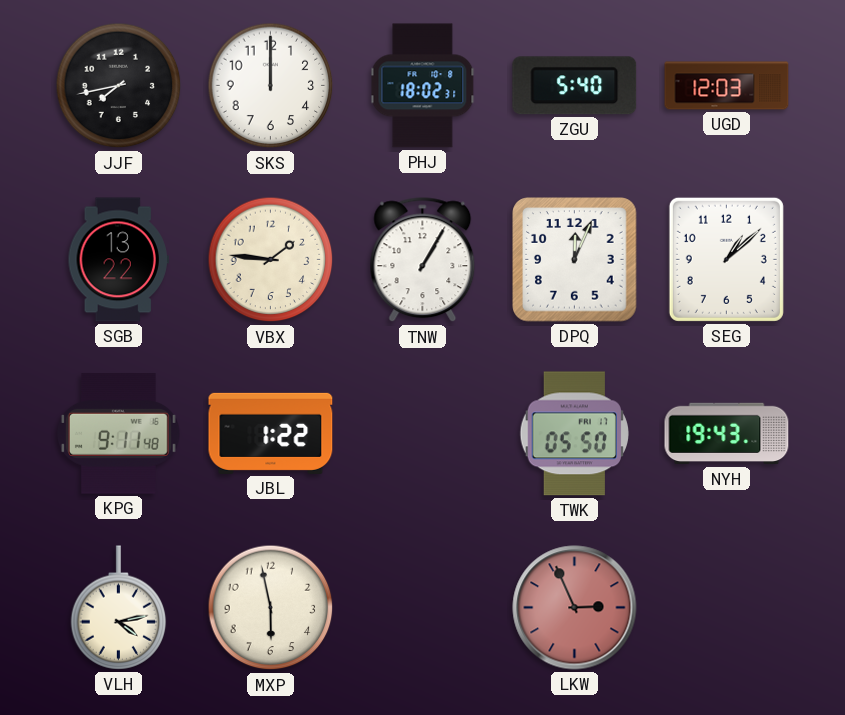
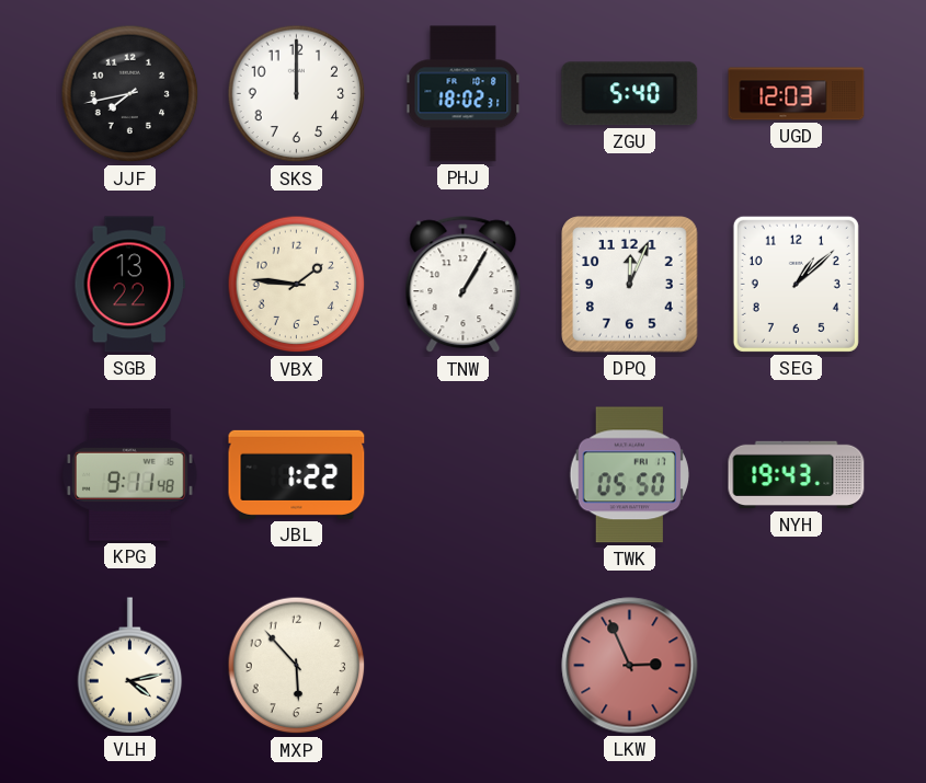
MXP: 5:58 -> 5:53 (297, 666)
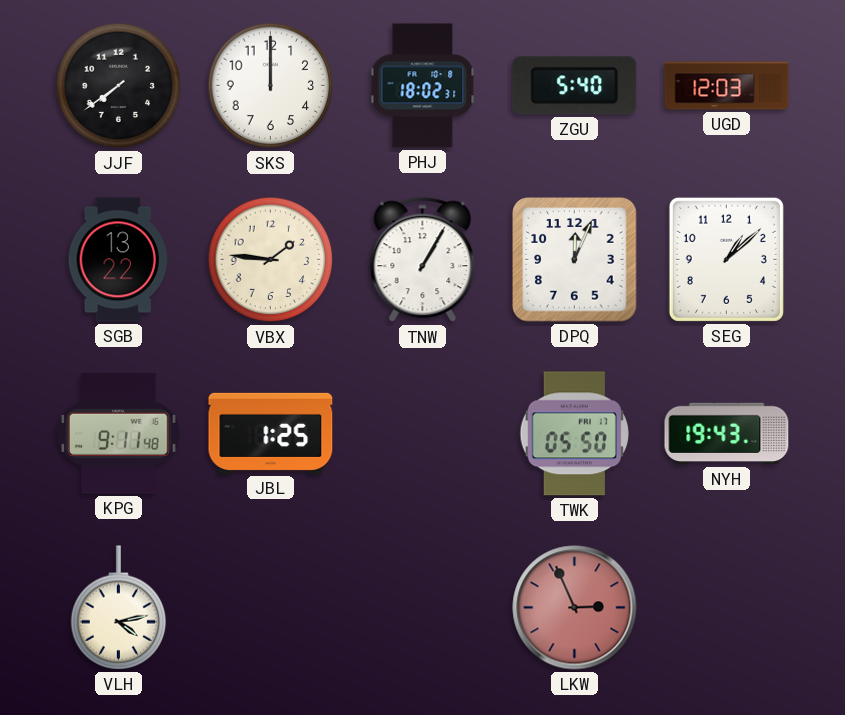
JJF: 7:43 -> 7:39 (119, 86)
JBL: 1:22 -> 1:25 (271, 433)
MXP: 5:53 -> none (297, 666)
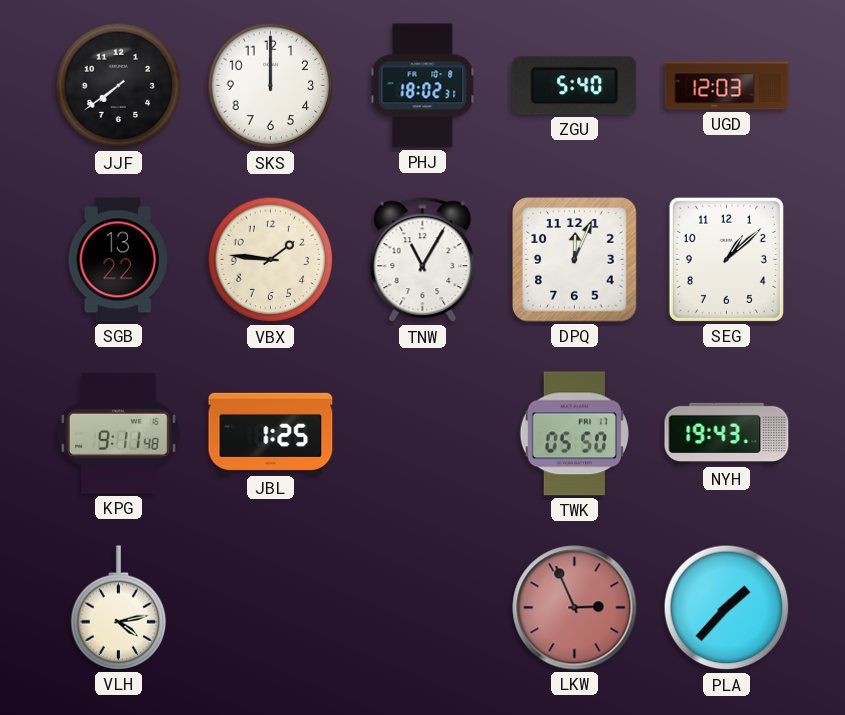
TNW: 1:05 -> 11:05 (423, 260)
PLA: none -> 1:37 (727, 608)
